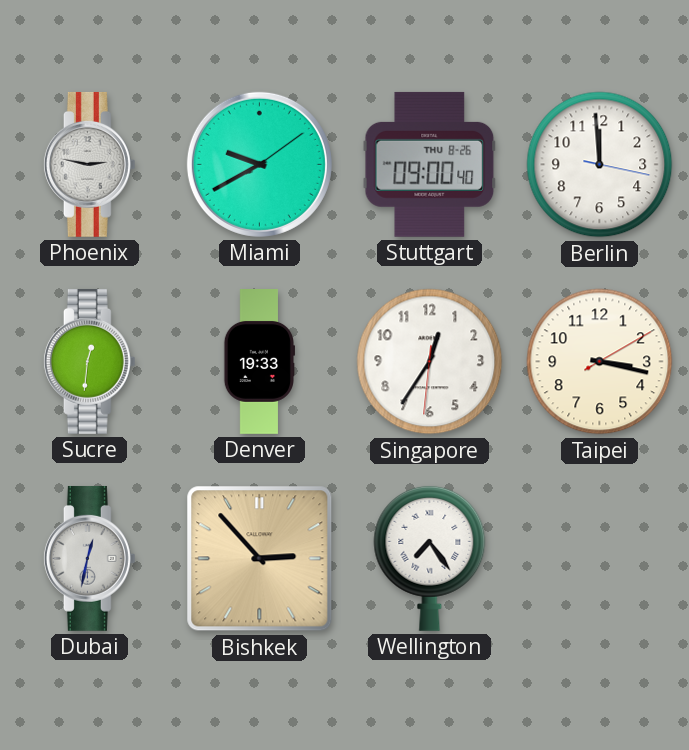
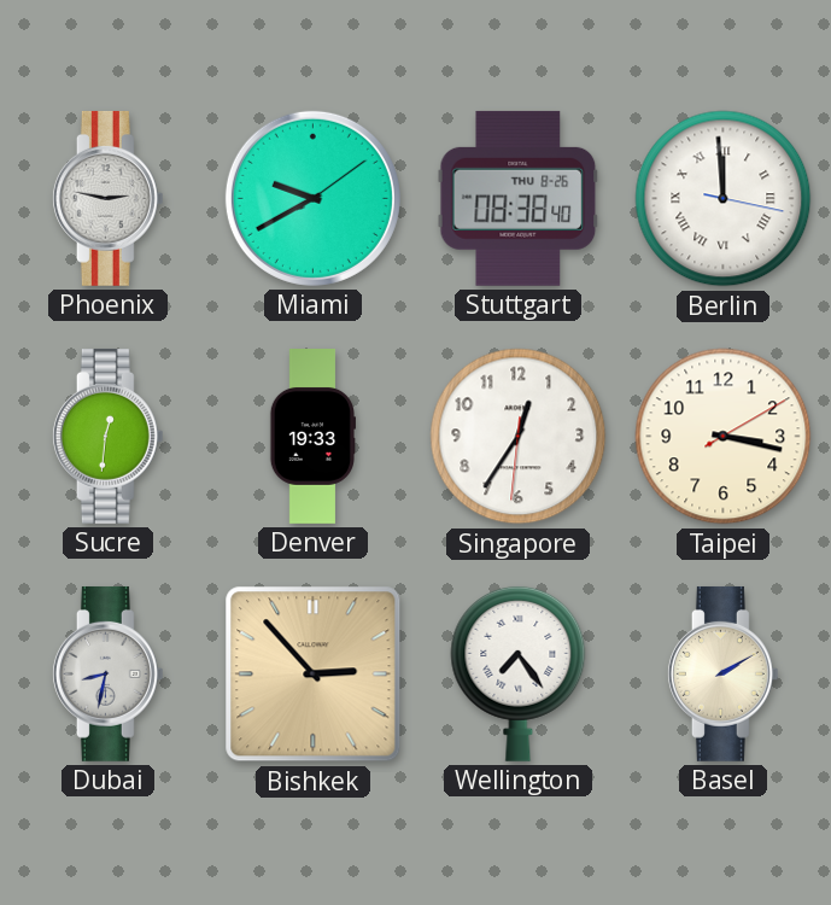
Stuttgart: 09:00 -> 08:38 (519, 198)
Berlin numerals: Arabic -> Roman (724, 199)
Dubai: 12:32 -> 8:32 (107, 673)
Basel: none -> 2:10 (722, 673)
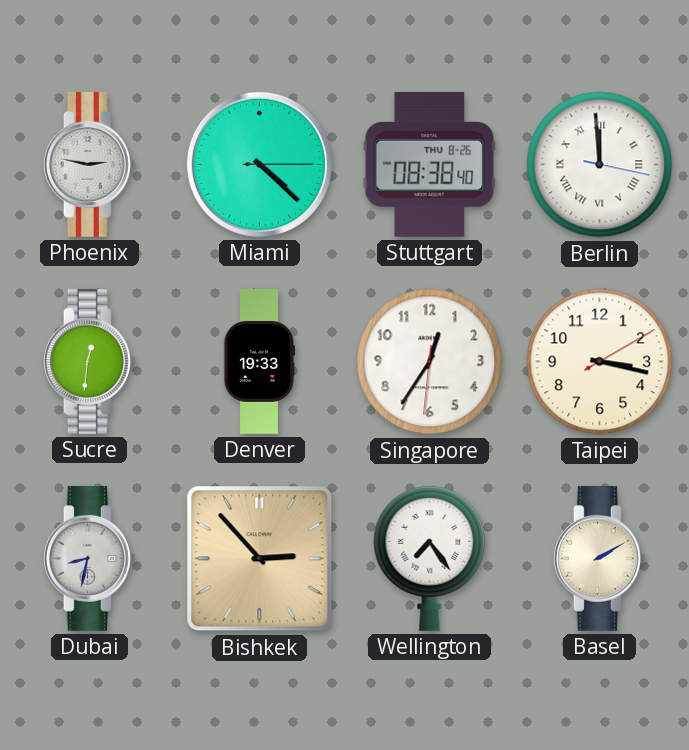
Miami: 9:40 -> 4:22 (259, 164)
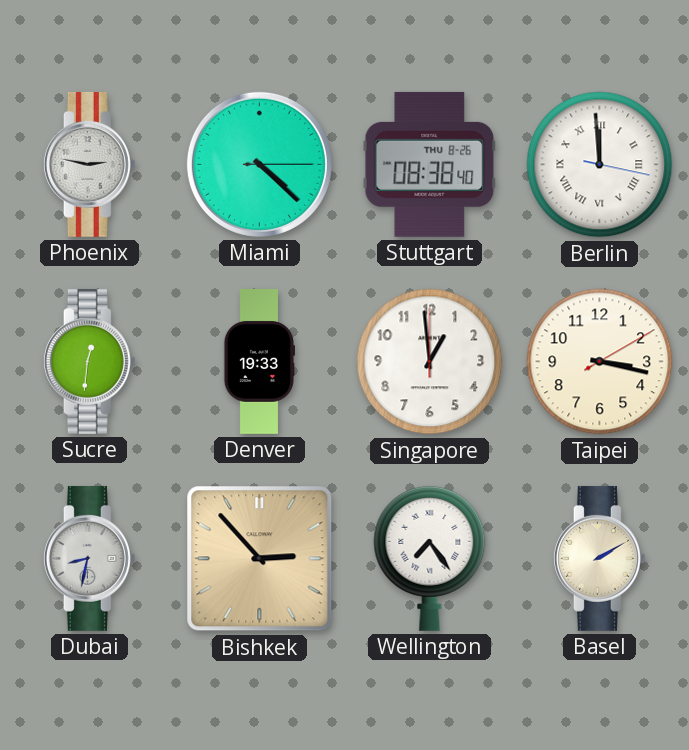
Singapore: 12:35 -> 12:59 (430, 362)
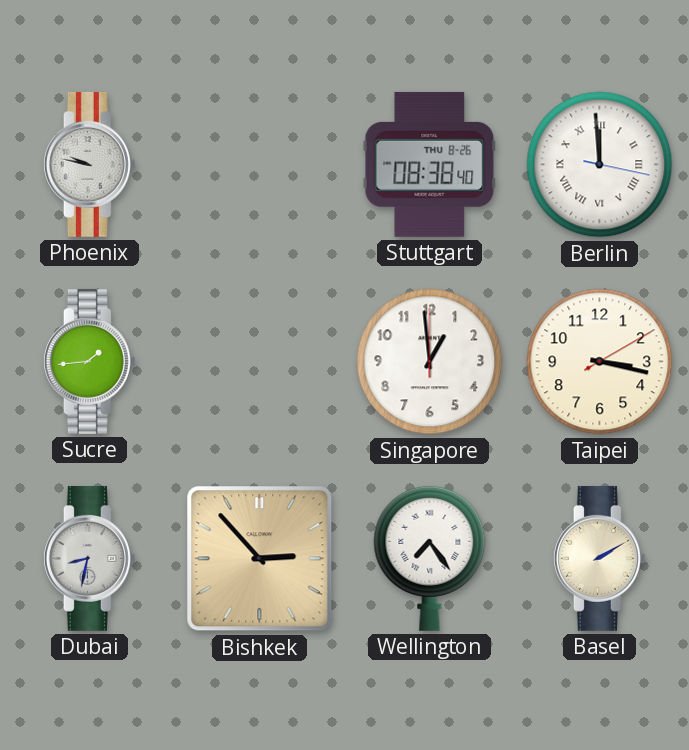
Phoenix: 2:47 -> 9:47 (89, 164)
Miami: 4:22 -> none (259, 164)
Sucre: 12:31 -> 1:44 (89, 361)
Denver: 19:33 -> none (258, 362)
